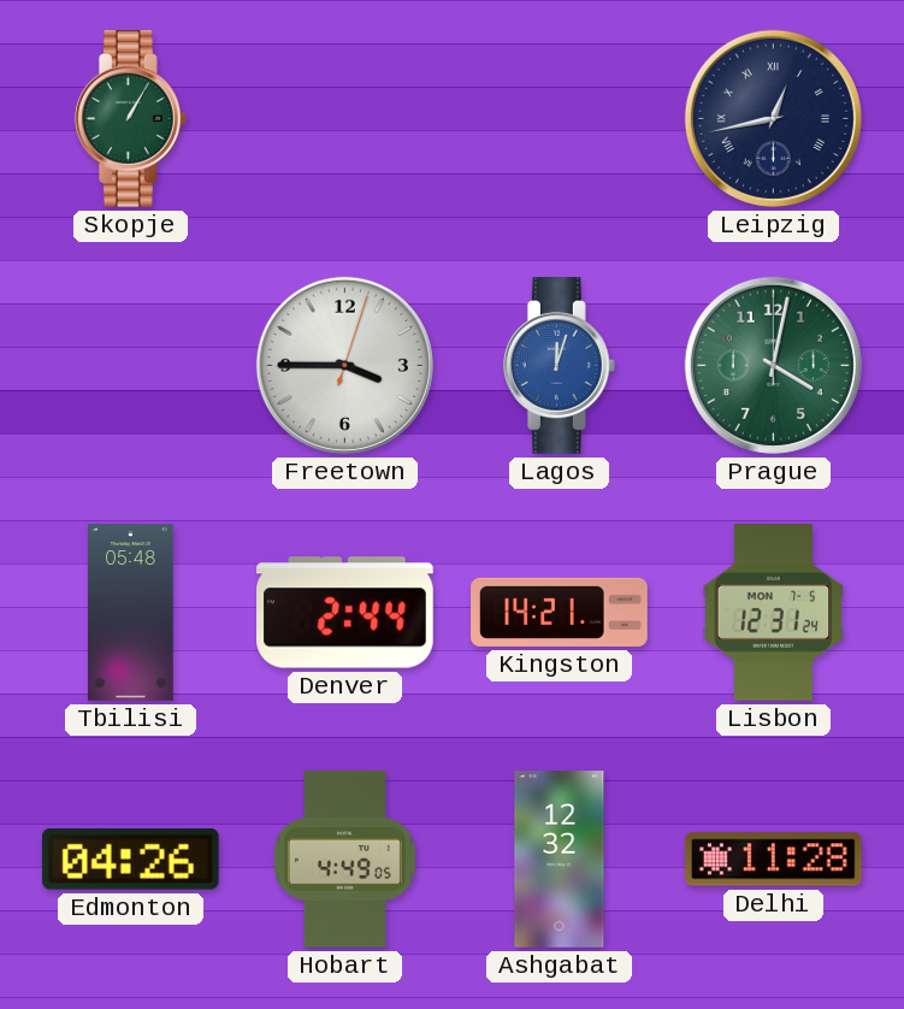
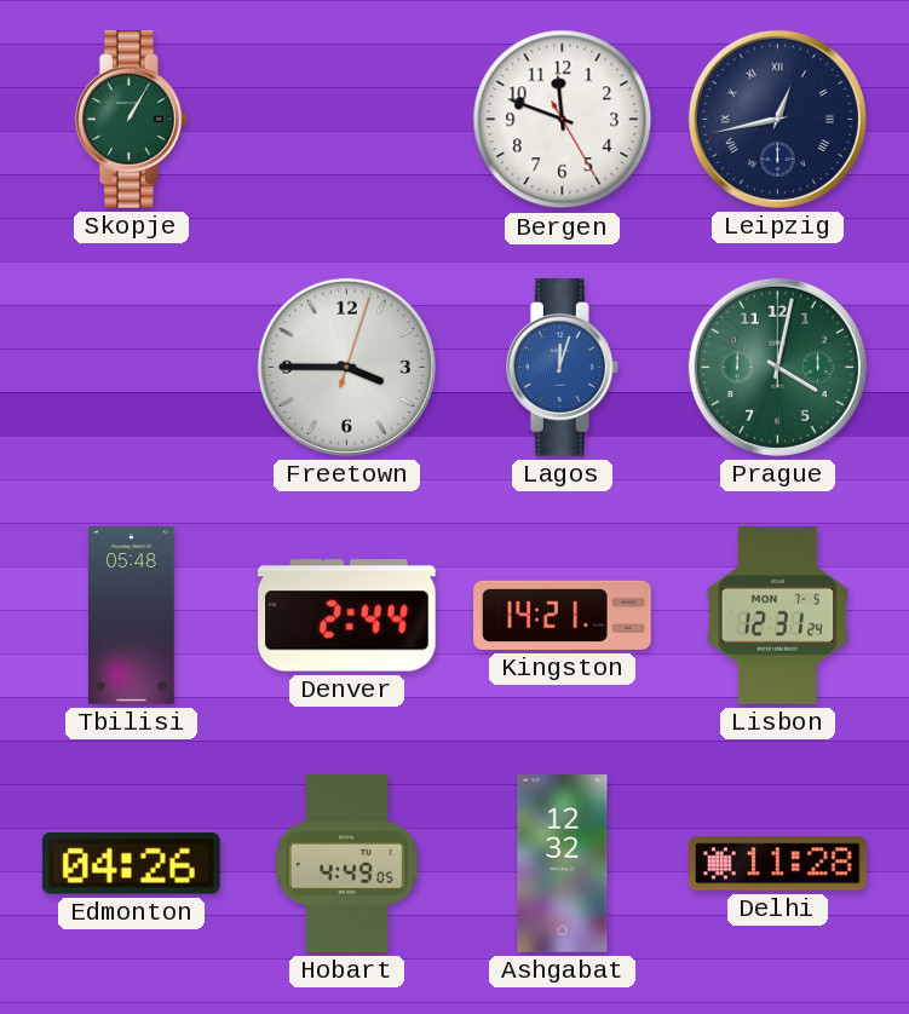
Bergen: none -> 11:48 (563, 120)
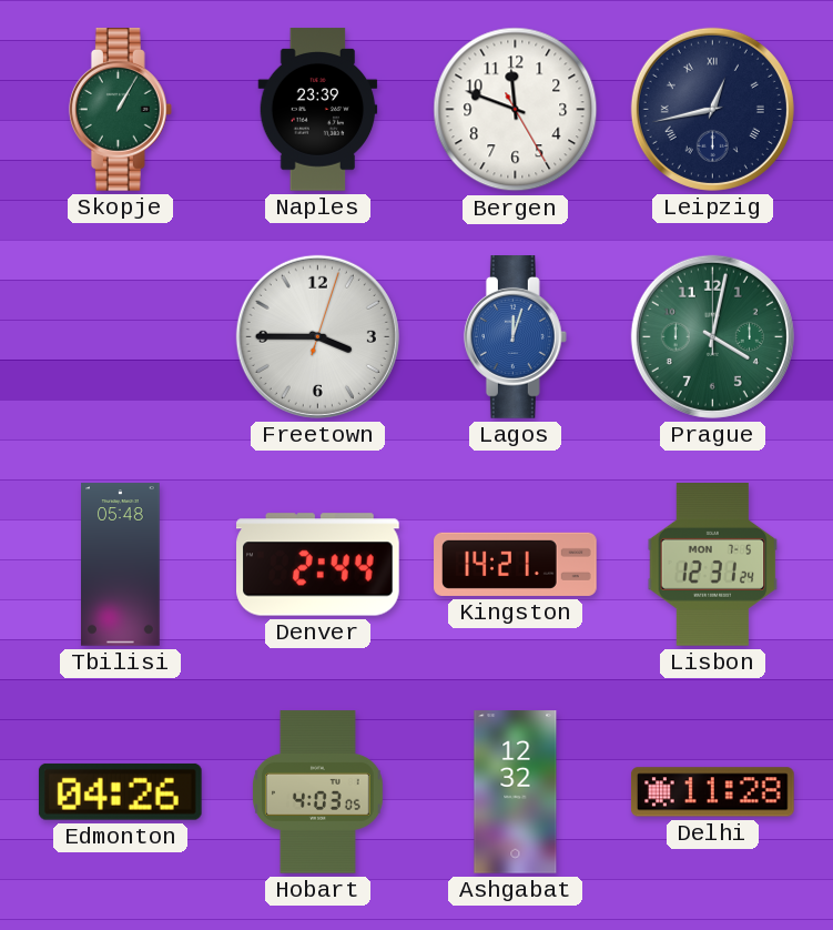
Naples: none -> 23:39 (318, 110)
Hobart: 4:49 -> 4:03 (317, 792)
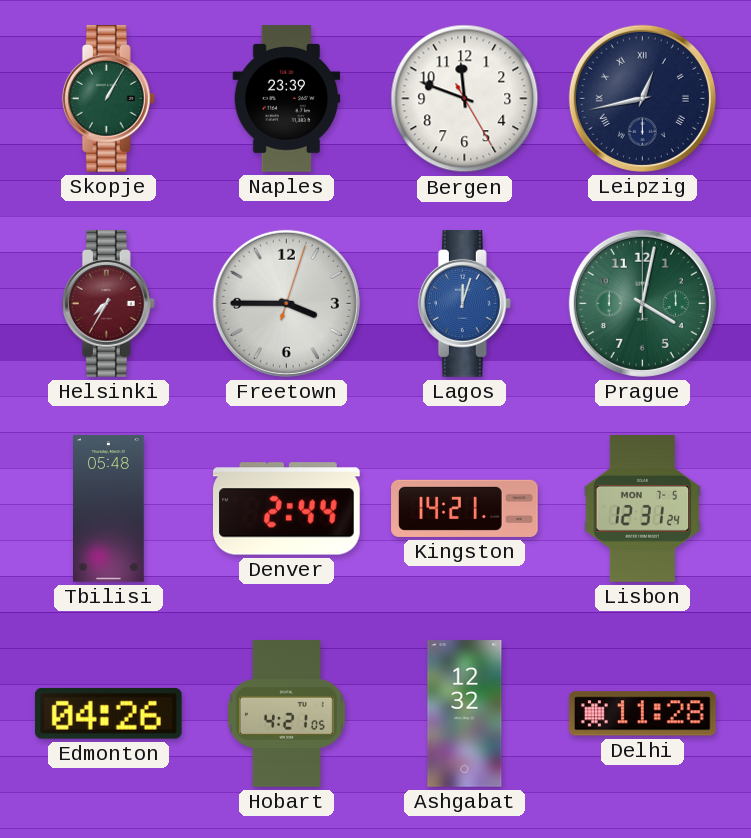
Helsinki: none -> 7:35 (108, 304)
Hobart: 4:03 -> 4:21 (286, 714)
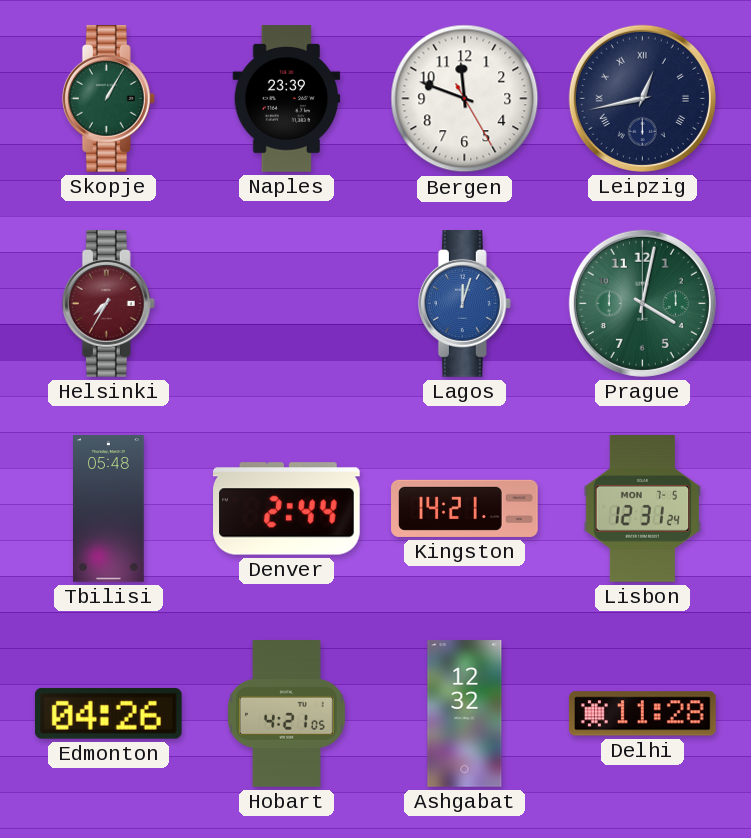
Freetown: 3:45 -> none (286, 303)
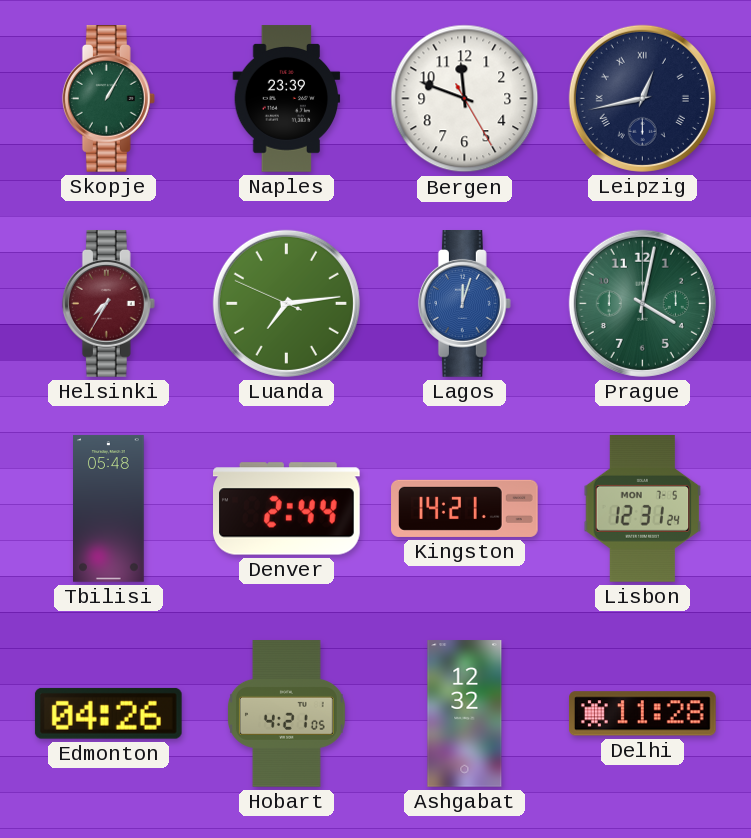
Luanda: none -> 7:13 (286, 303)
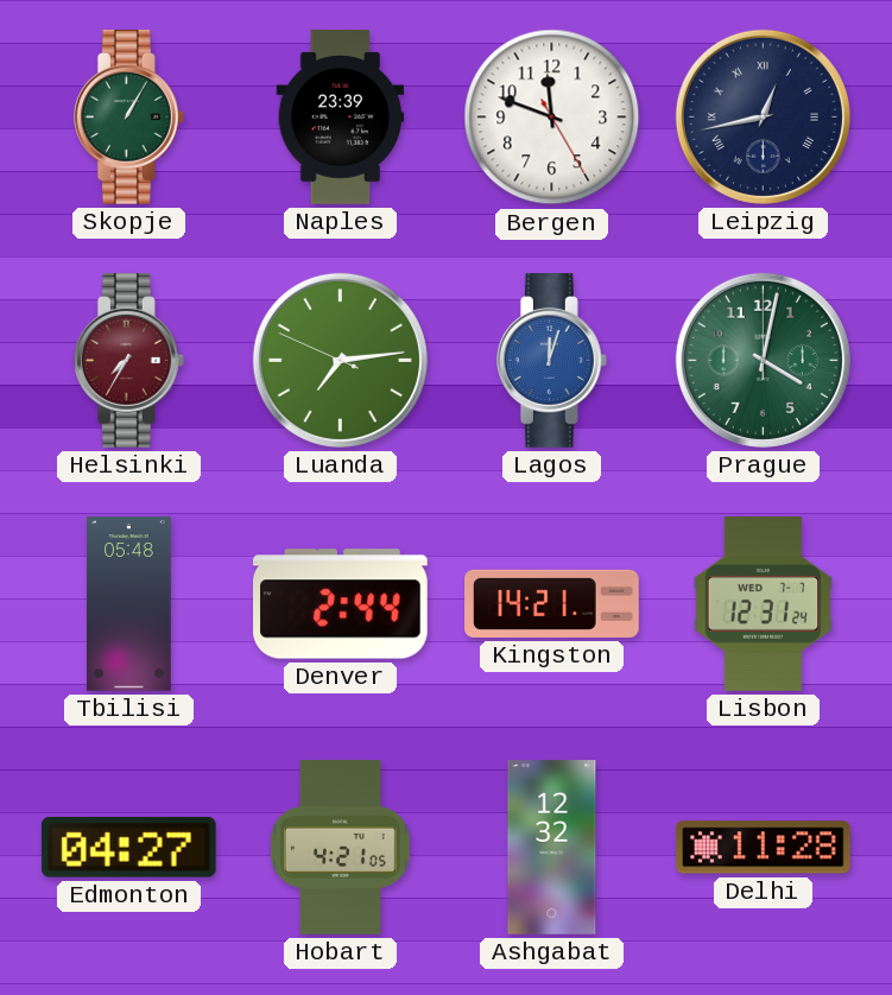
Lisbon date: MON 7-5 -> WED 7-7 (764, 604)
Edmonton: 04:26 -> 04:27 (128, 847)
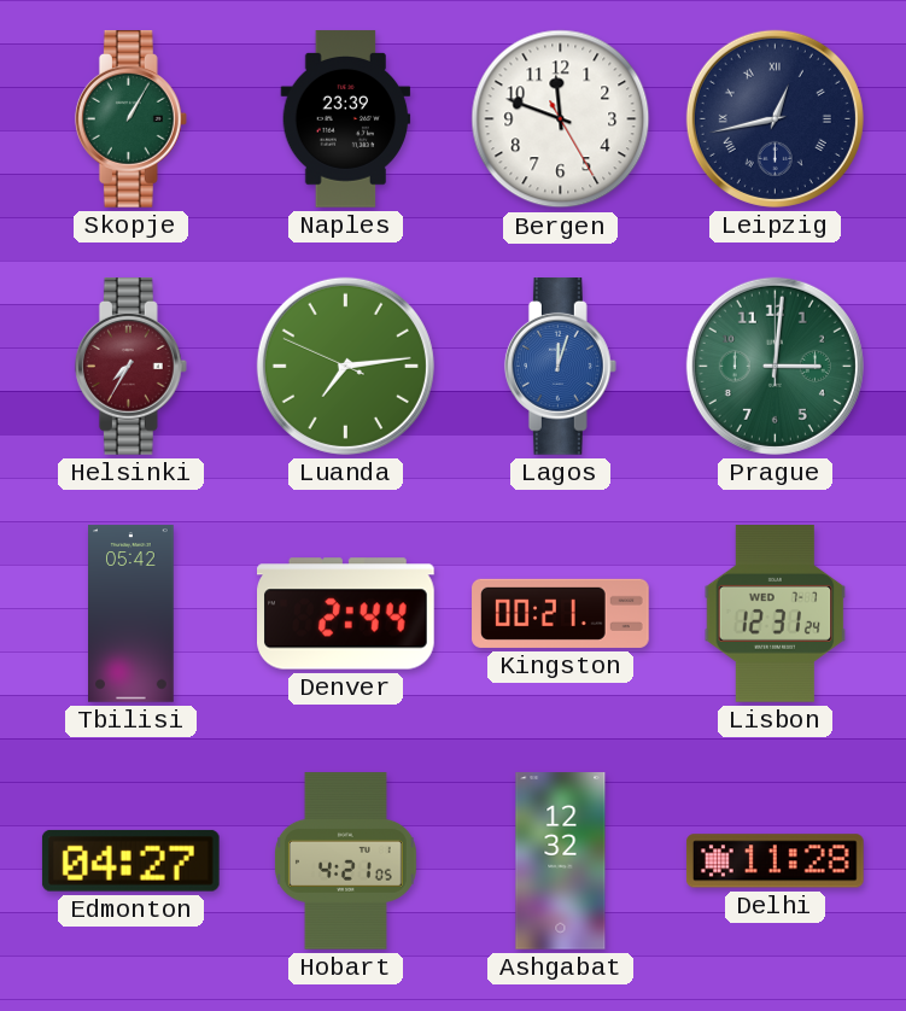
Prague: 4:02 -> 3:01 (775, 366)
Tbilisi: 05:48 -> 05:42 (131, 614)
Kingston: 14:21 -> 00:21 (561, 613)
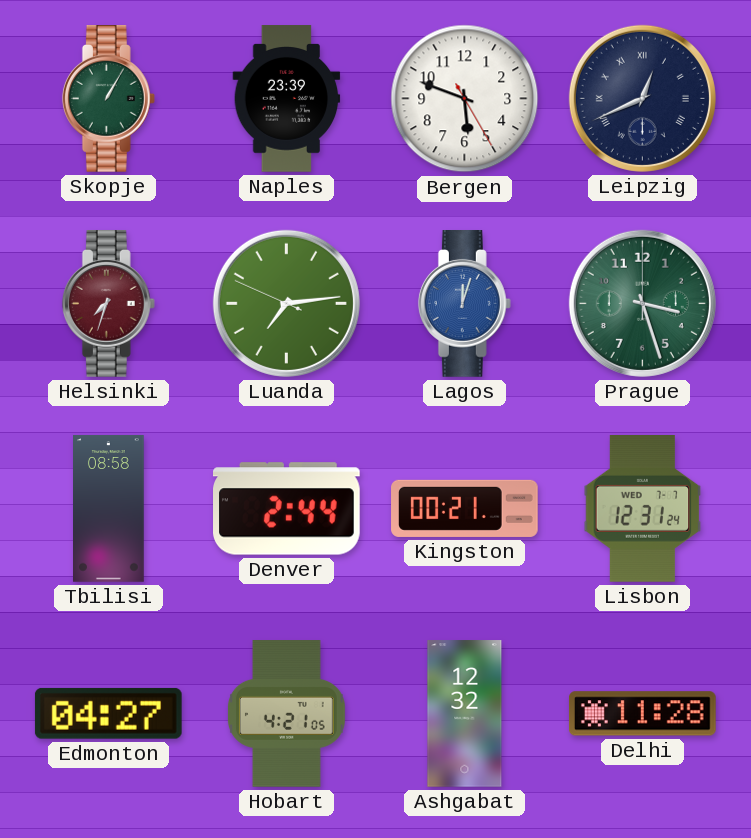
Bergen: 11:48 -> 5:48 (465, 99)
Leipzig: 12:43 -> 12:41 (642, 98)
Helsinki: 7:35 -> 7:33 (108, 304)
Prague: 3:01 -> 3:27 (642, 303)
Tbilisi: 05:42 -> 08:58 (109, 509)
